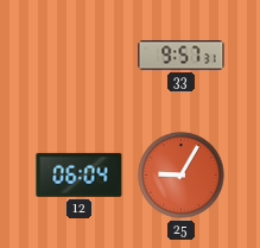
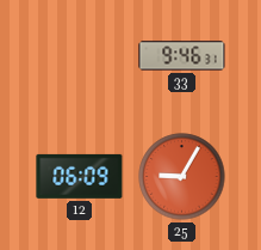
33: 9:57 -> 9:46 (182, 56)
12: 06:04 -> 06:09 (80, 176)
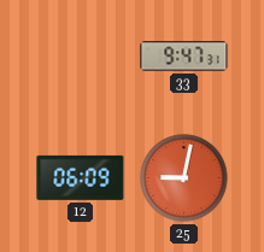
33: 9:46 -> 9:47 (184, 57)
25: 9:05 -> 9:02 (184, 178)
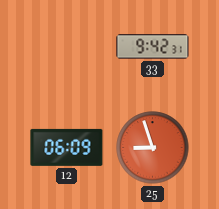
33: 9:47 -> 9:42 (153, 47)
25: 9:02 -> 8:57 (153, 148)
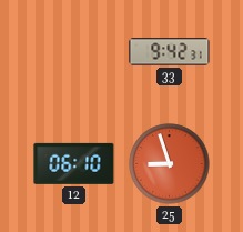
12: 06:09 -> 06:10 (74, 163)
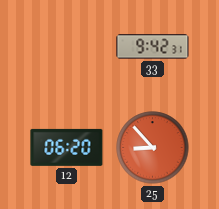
12: 06:10 -> 06:20 (67, 147)
25: 8:57 -> 8:53 (153, 148)
